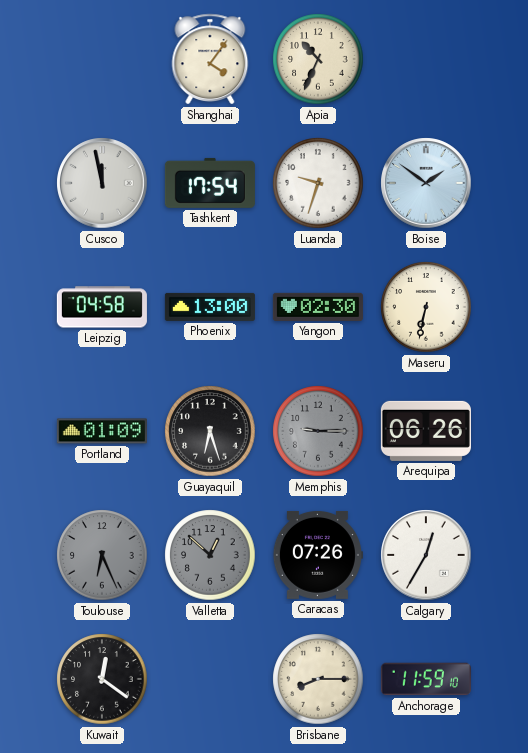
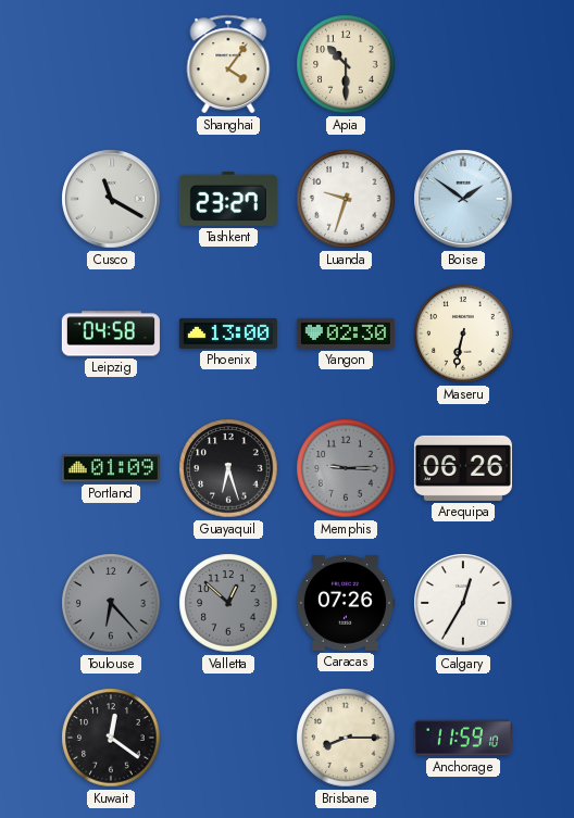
Apia: 10:34 -> 10:30 (346, 64)
Cusco: 11:58 -> 11:20 (111, 199)
Tashkent: 17:54 -> 23:27 (228, 199)
Toulouse: 6:26 -> 6:23 (111, 603)
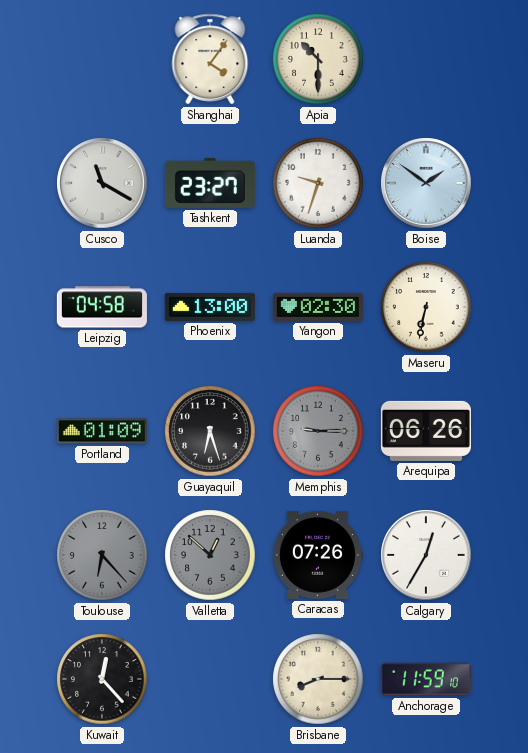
Kuwait: 12:21 -> 12:23 (102, 679)
